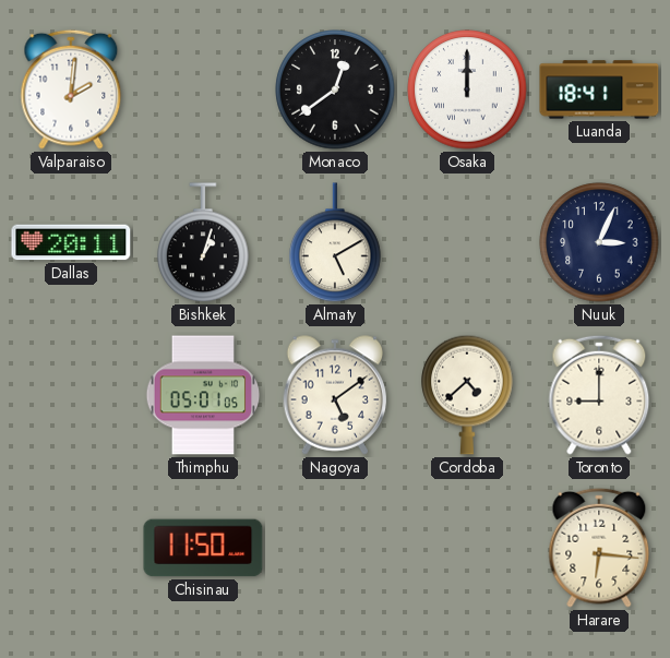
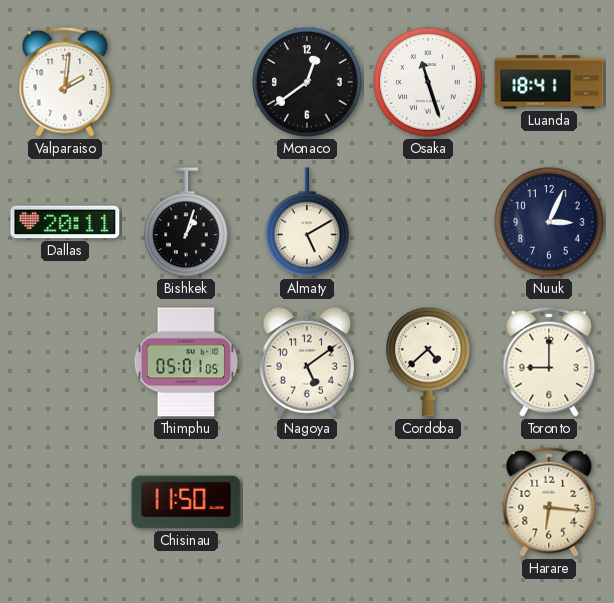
Osaka: 12:00 -> 11:27 (428, 82)
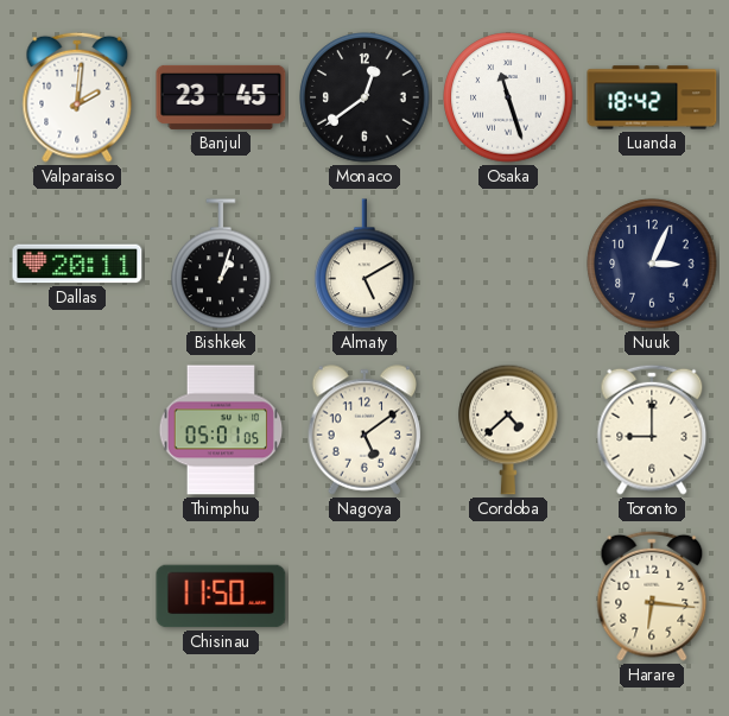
Banjul: none -> 23:45 (221, 97)
Luanda: 18:41 -> 18:42 (652, 97)
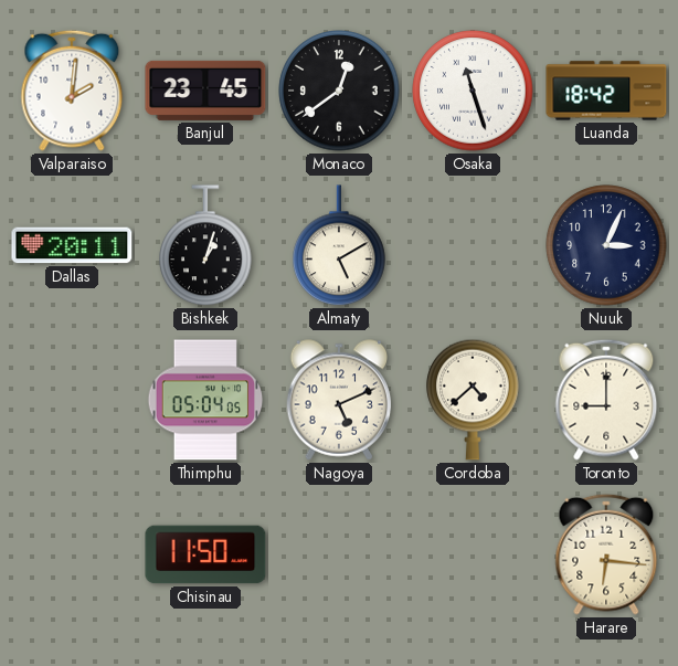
Thimphu: 05:01 -> 05:04 (205, 400)
Nagoya: 5:09 -> 5:11 (339, 400)
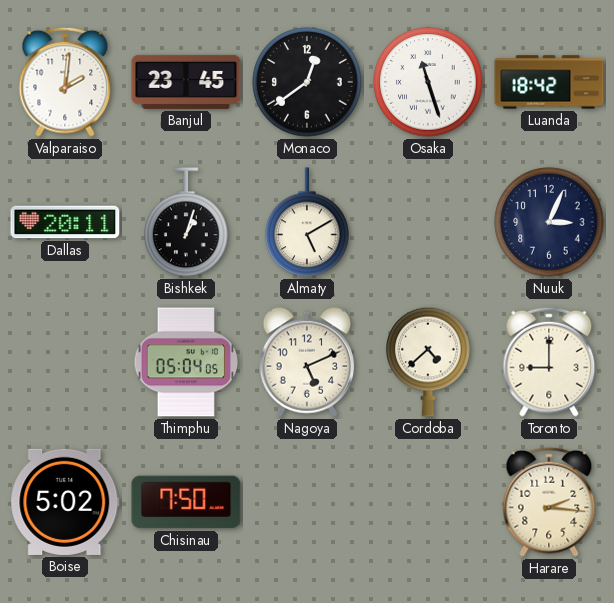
Boise: none -> 5:02 (65, 502)
Chisinau: 11:50 -> 7:50 (186, 502)
Harare: 6:16 -> 2:16 (549, 502)
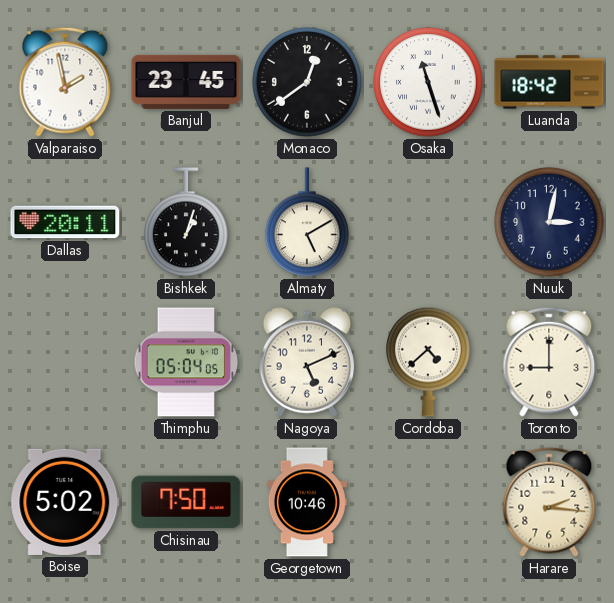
Valparaiso: 2:01 -> 1:58 (65, 82)
Nuuk: 3:04 -> 3:02 (549, 222)
Georgetown: none -> 10:46 (307, 502)
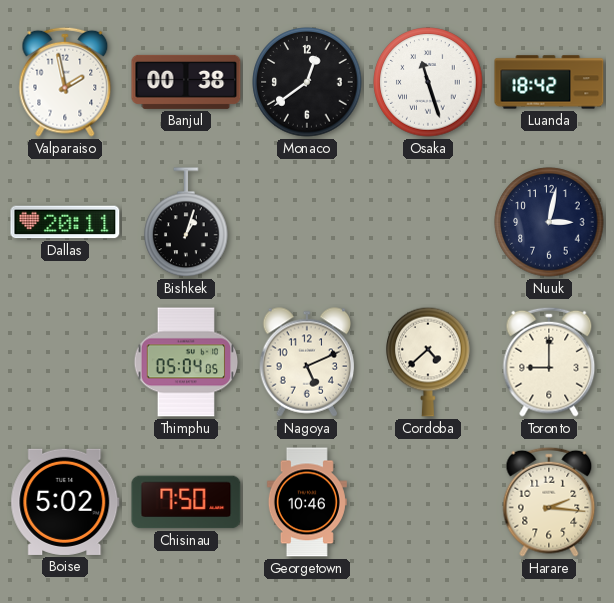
Banjul: 23:45 -> 00:38 (186, 82)
Almaty: 5:10 -> none (307, 223)
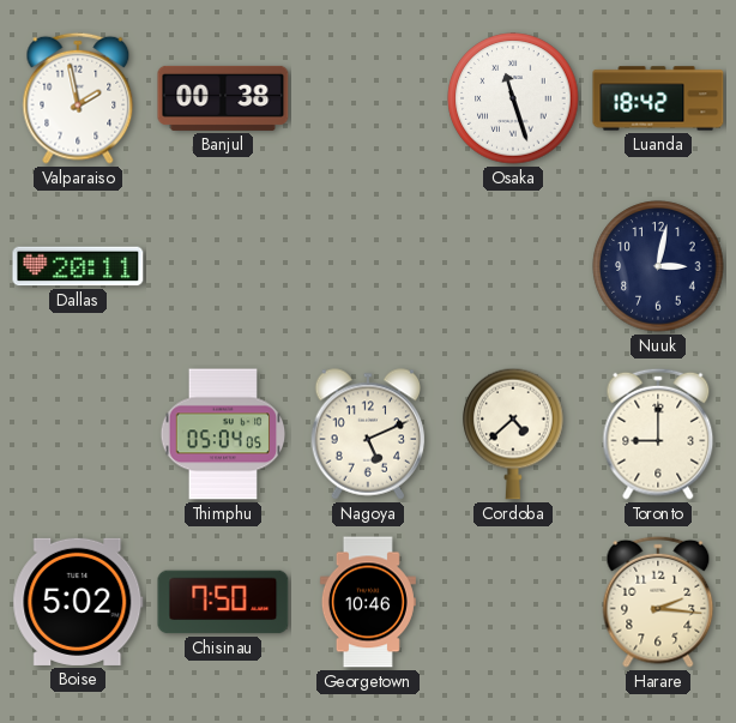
Monaco: 12:39 -> none (307, 82)
Bishkek: 1:03 -> none (186, 223)
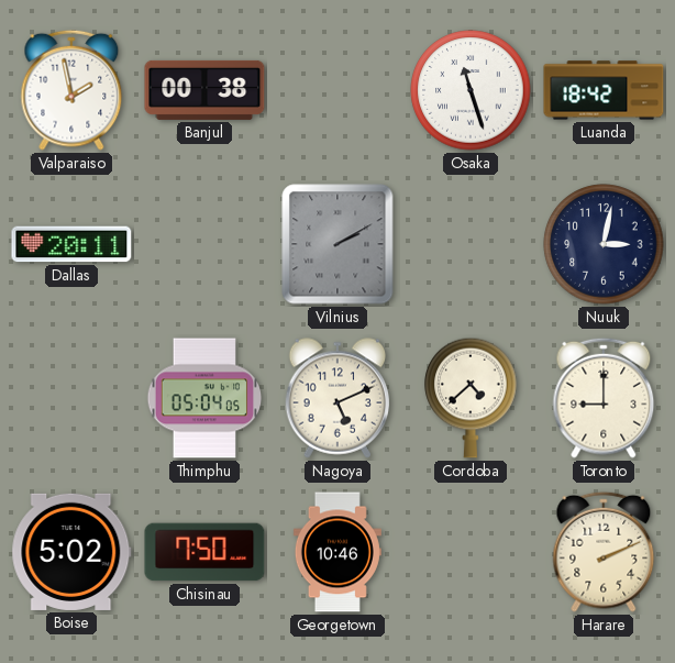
Vilnius: none -> 2:10 (337, 244)
Harare: 2:16 -> 2:11 (604, 552)
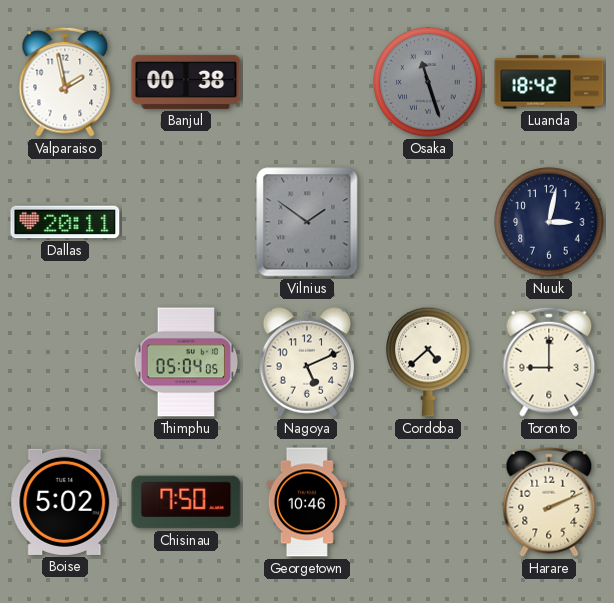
Osaka dial: white -> grey (428, 82)
Vilnius: 2:10 -> 1:51 (307, 222)
